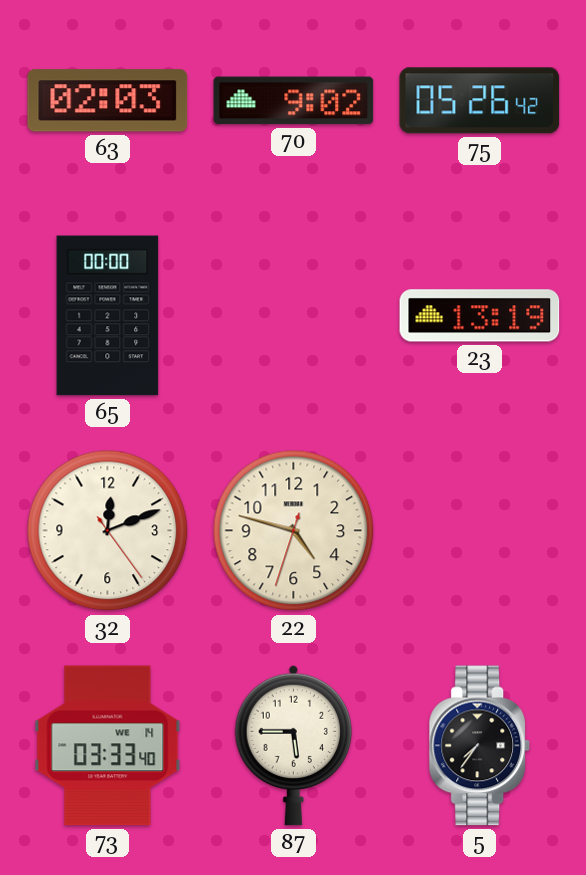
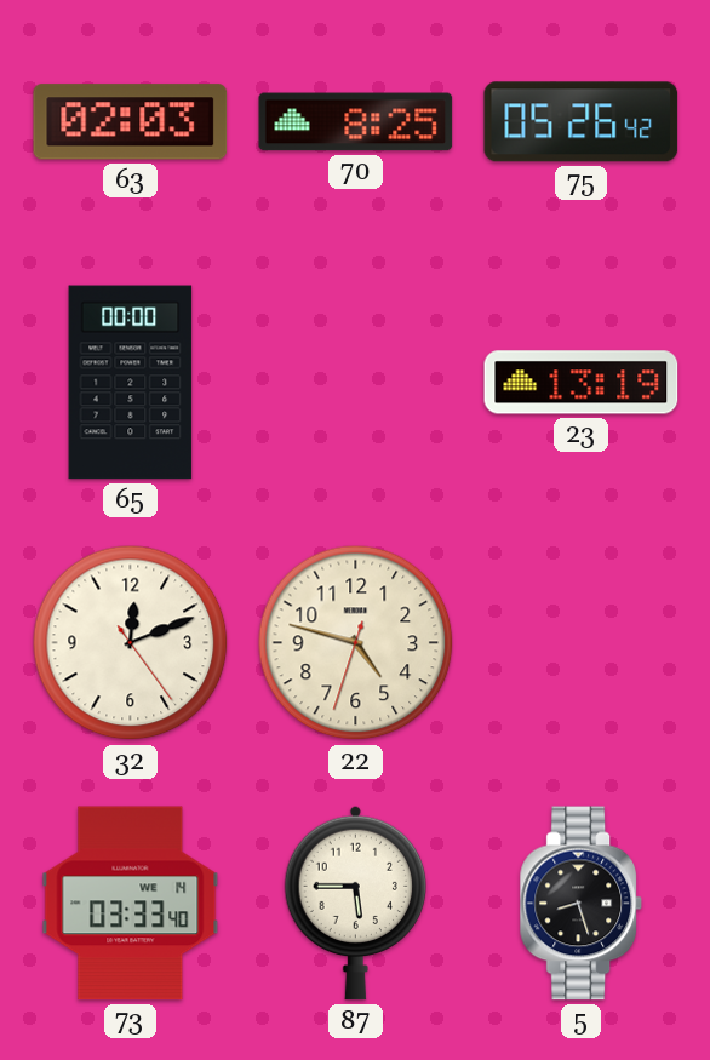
70: 9:02 -> 8:25 (356, 122)
5: 7:36 -> 8:27 (582, 904)
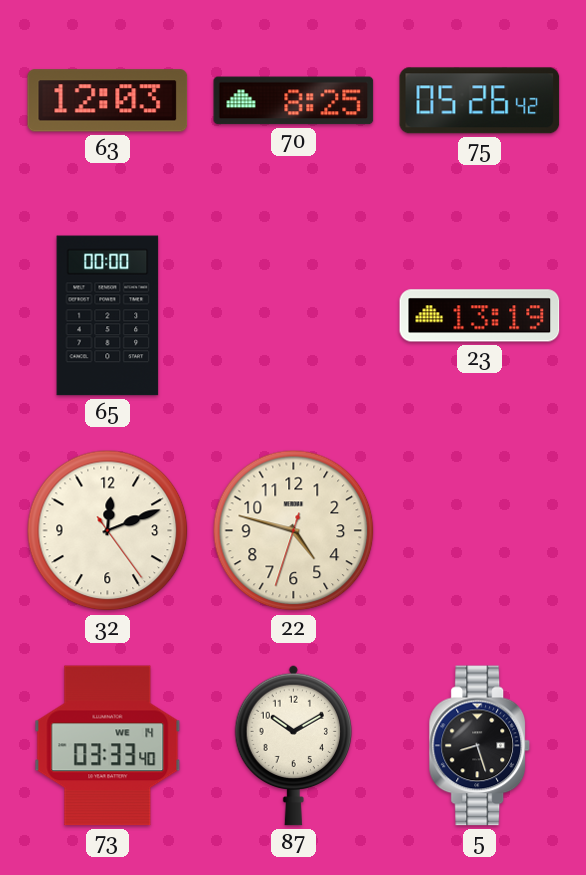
63: 02:03 -> 12:03 (108, 101)
87: 5:45 -> 10:10 (294, 745)
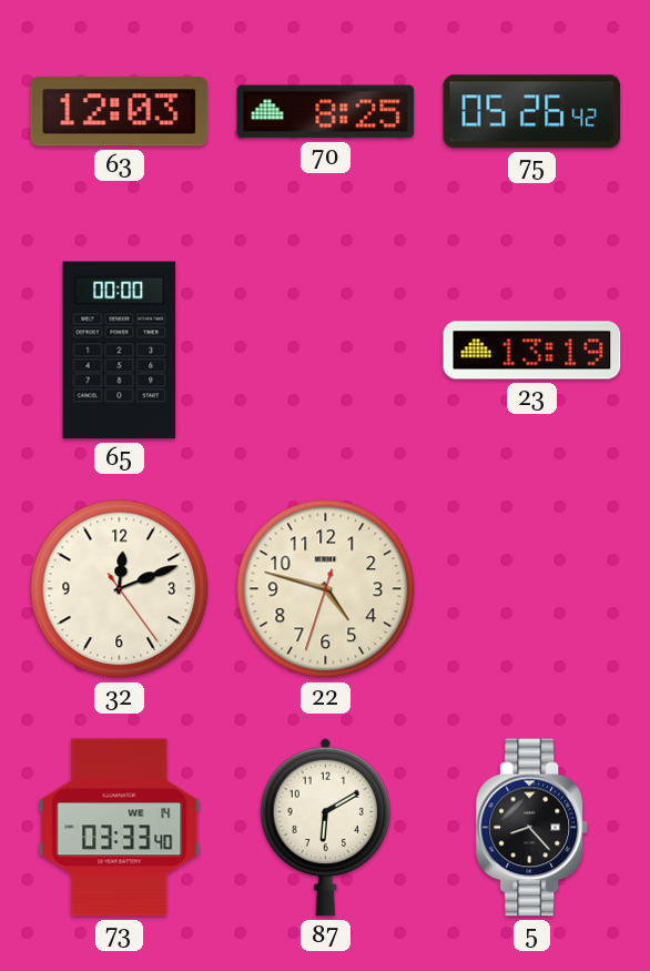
87: 10:10 -> 6:10 (326, 827)
5: 8:27 -> 8:23 (532, 828)
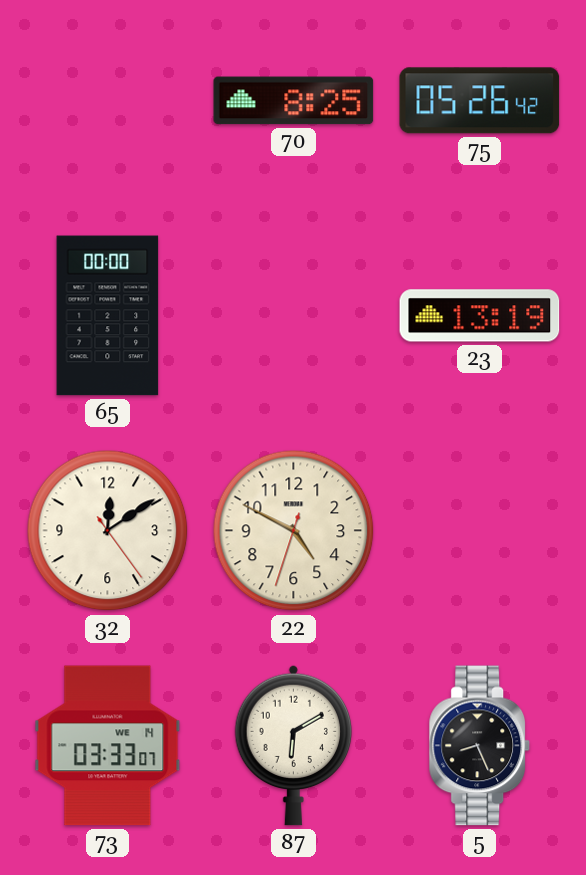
63: 12:03 -> none (120, 112)
32: 12:11 -> 12:09 (108, 531)
22: 4:47 -> 4:49 (294, 531)
73: 03:33:40 -> 03:33:07 (108, 746)
5: 8:23 -> 8:26 (480, 746)
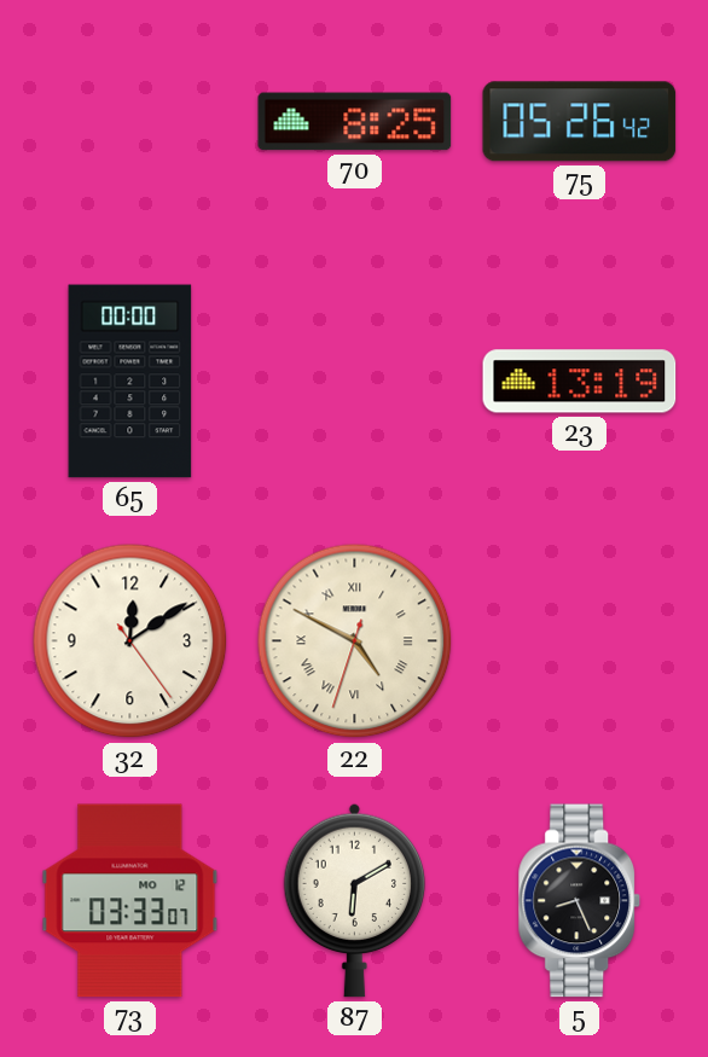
22 numerals: Arabic -> Roman (355, 641)
73 date: WE 14 -> MO 12 (130, 901)
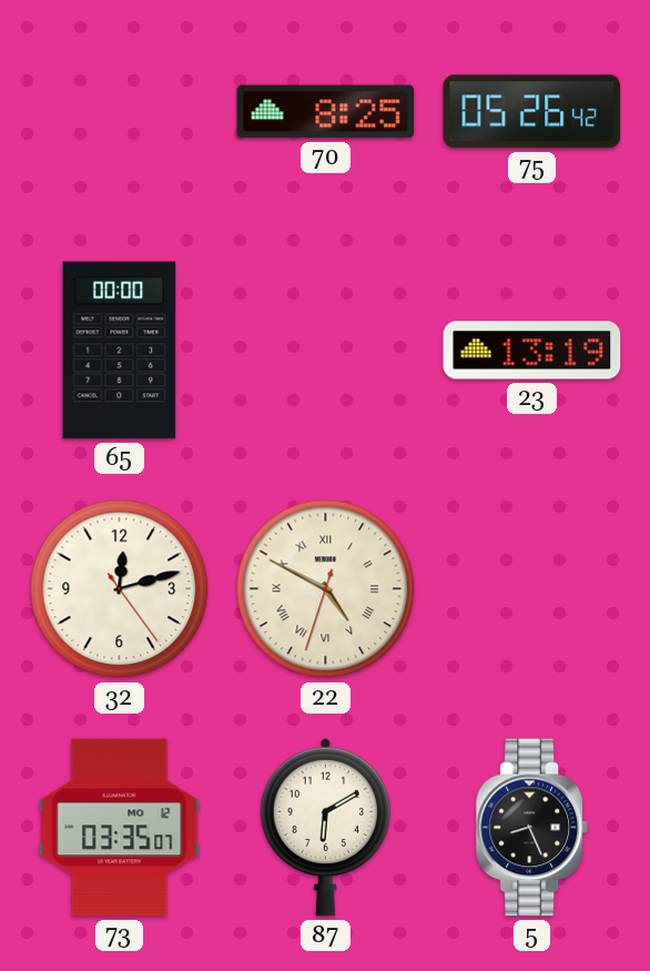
32: 12:09 -> 12:12 (120, 589)
73: 03:33 -> 03:35 (120, 828)
